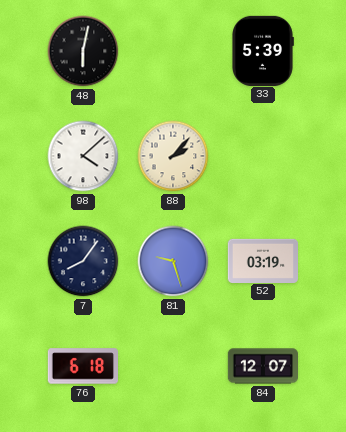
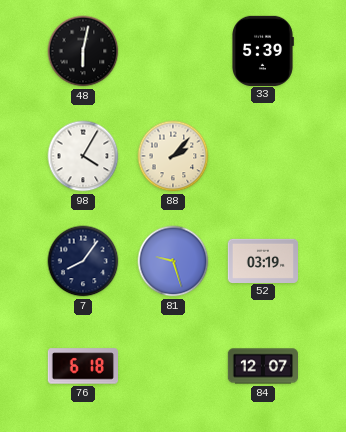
98: 4:08 -> 4:05 (83, 156)
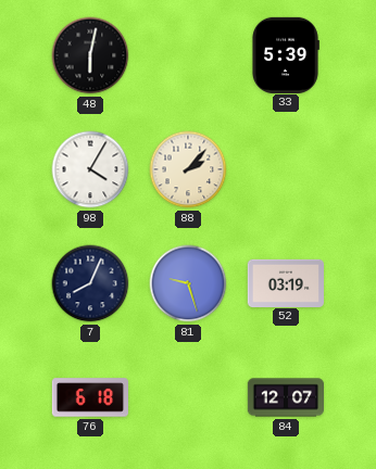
7: 8:06 -> 8:04 (90, 283)
